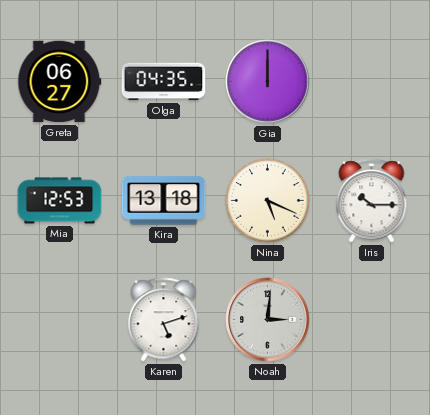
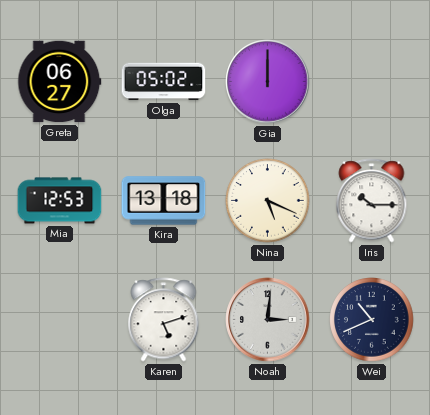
Olga: 04:35 -> 05:02 (164, 82)
Wei: none -> 10:41 (372, 320)
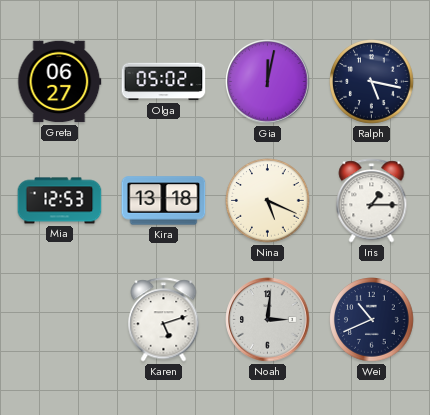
Gia: 12:00 -> 12:02 (268, 82)
Ralph: none -> 5:17 (372, 82)
Iris: 10:15 -> 1:15 (372, 201)
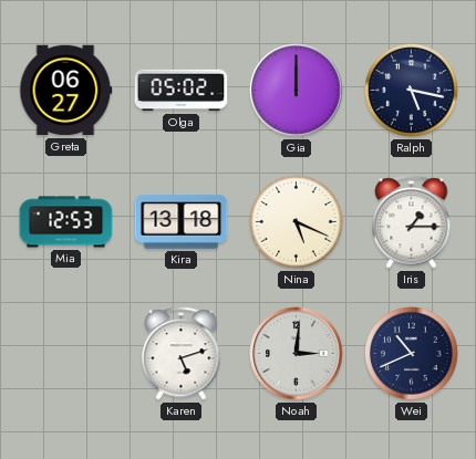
Gia: 12:02 -> 12:00 (297, 91)
